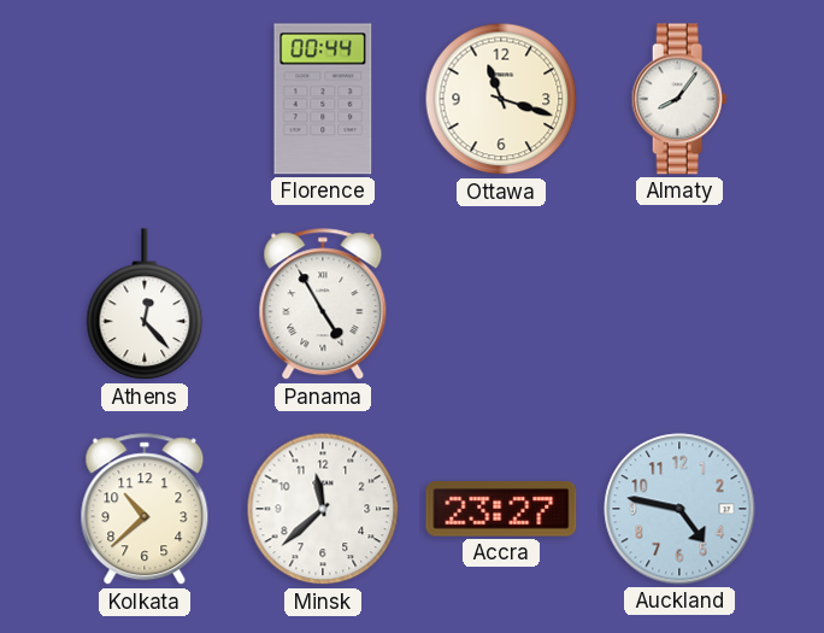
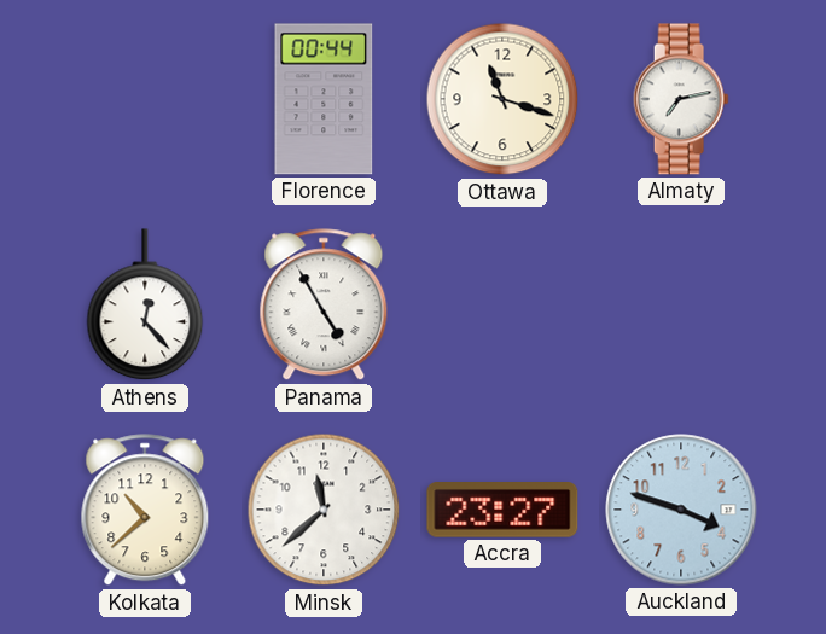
Almaty: 8:06 -> 7:13 (681, 99)
Auckland: 4:47 -> 3:48 (681, 510)
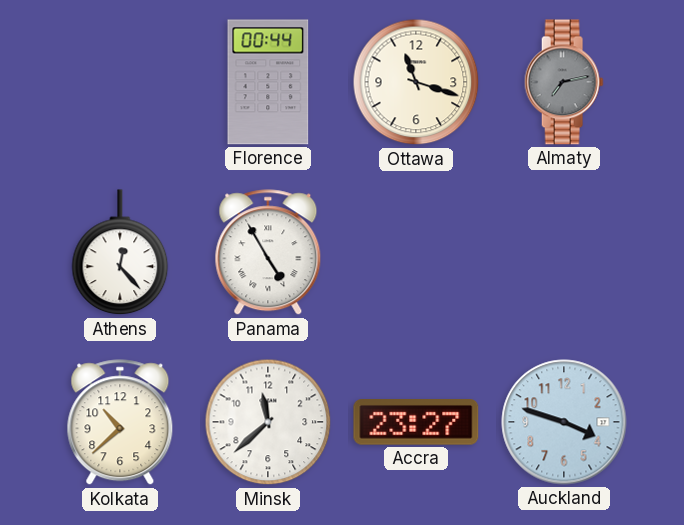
Almaty dial: white -> grey (564, 82)
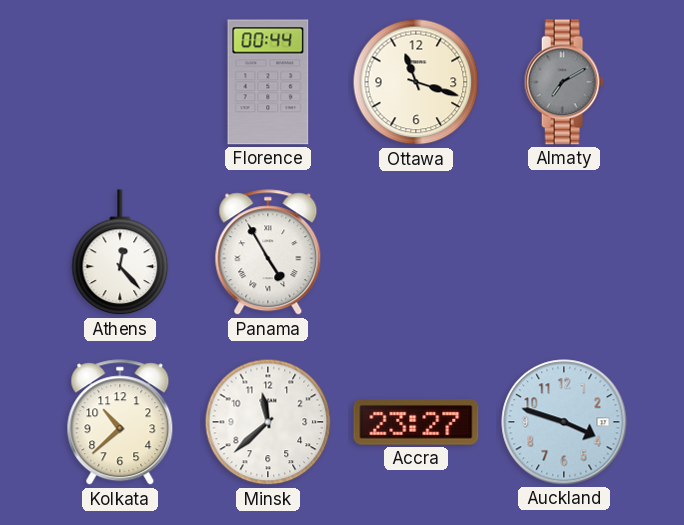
Almaty: 7:13 -> 7:10 (564, 82)
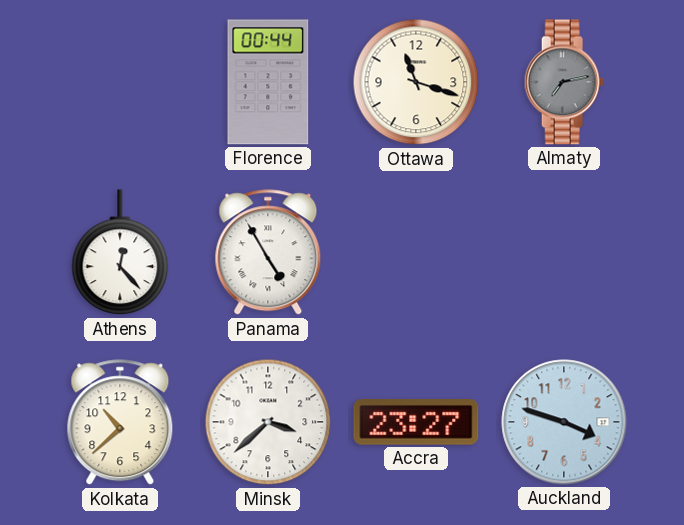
Almaty: 7:10 -> 7:13 (564, 82)
Minsk: 11:38 -> 3:38 (268, 422)
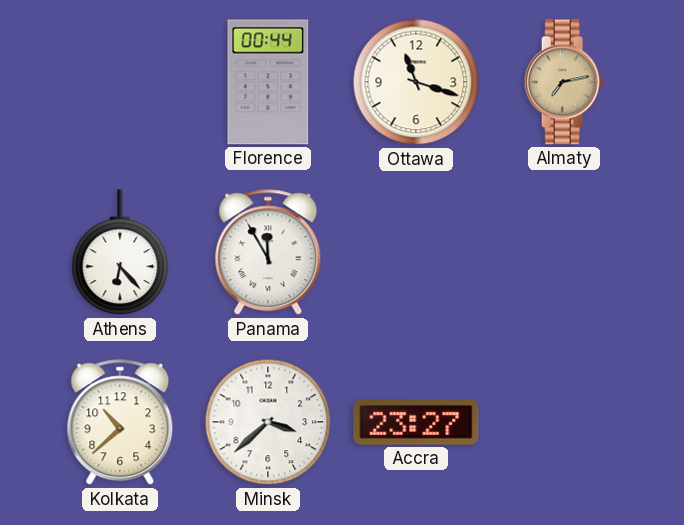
Almaty dial: grey -> champagne (564, 82)
Athens: 12:23 -> 6:23 (120, 253)
Panama: 4:55 -> 11:55 (268, 253)
Auckland: 3:48 -> none (564, 422)
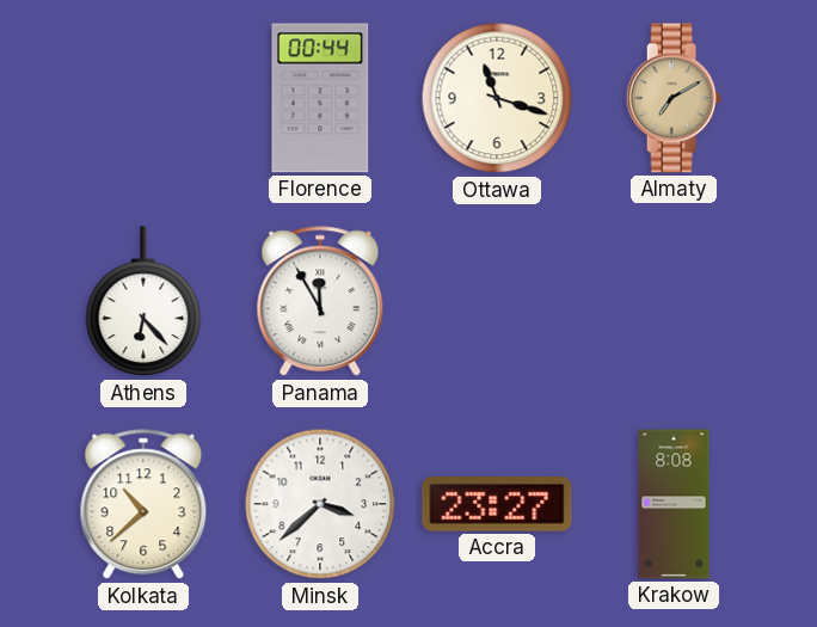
Almaty: 7:13 -> 7:10 (674, 98)
Krakow: none -> 8:08 (674, 504)
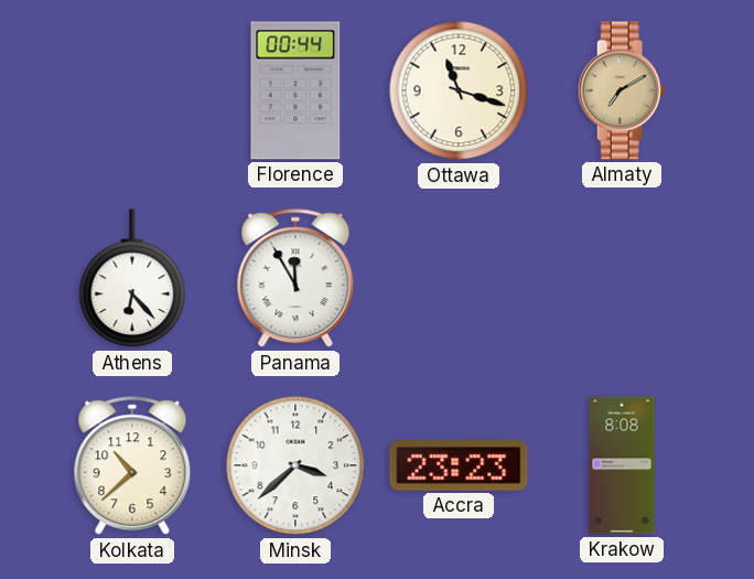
Accra: 23:27 -> 23:23 (459, 467)
